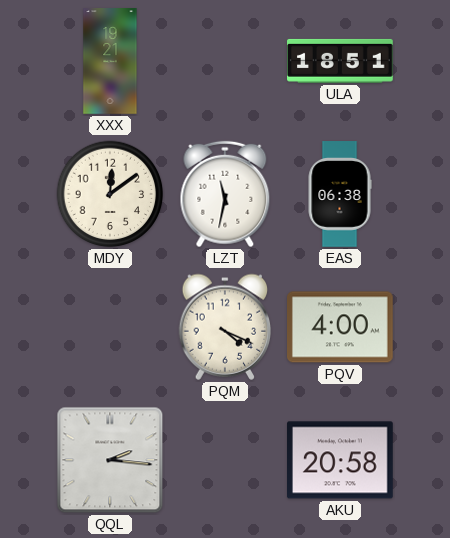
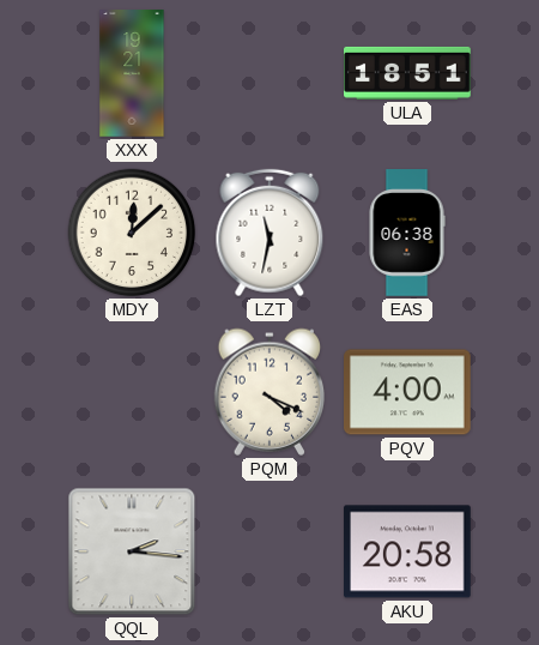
MDY: 12:09 -> 12:08 (132, 233)
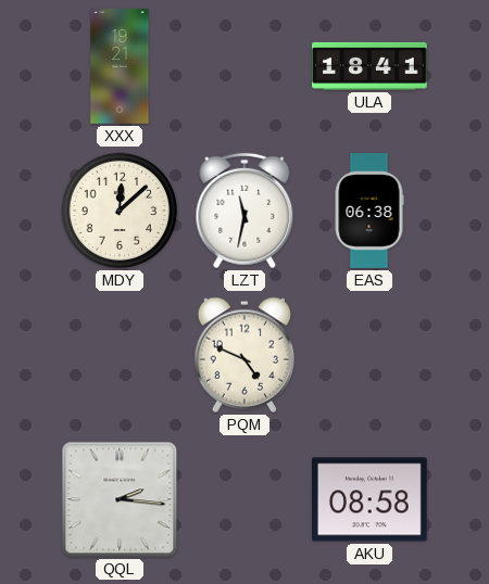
ULA: 18:51 -> 18:41 (371, 66)
PQM: 4:19 -> 4:49 (244, 355)
PQV: 4:00 -> none (408, 392)
AKU: 20:58 -> 08:58 (371, 499)
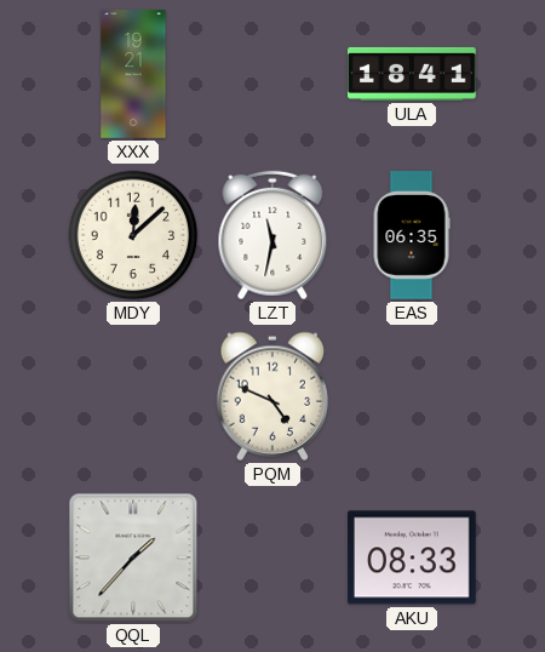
EAS: 06:38 -> 06:35 (412, 235)
QQL: 2:16 -> 1:37 (133, 557)
AKU: 08:58 -> 08:33 (413, 557)
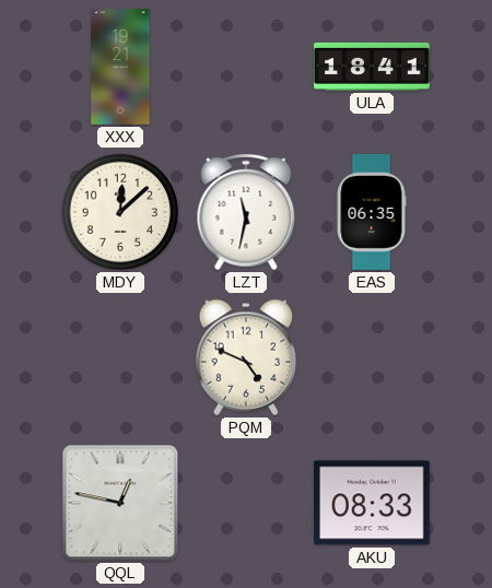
QQL: 1:37 -> 12:47 (120, 503)
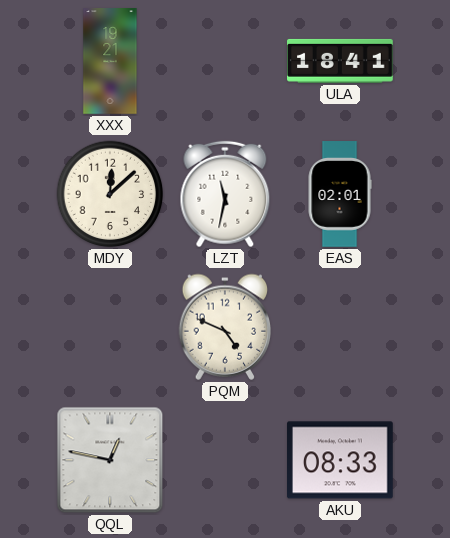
EAS: 06:35 -> 02:01 (340, 194)
